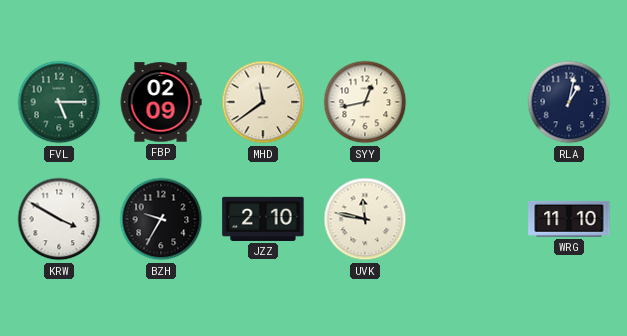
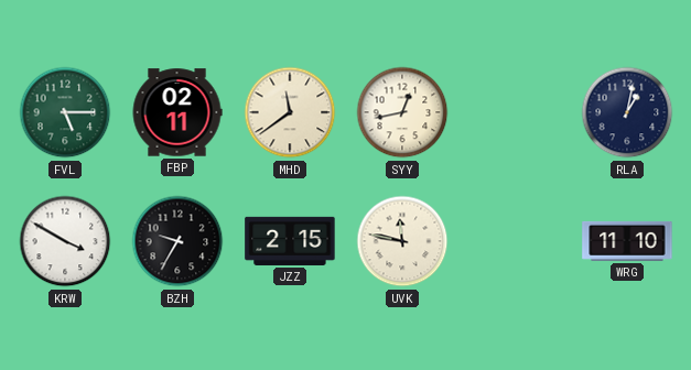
FBP: 02:09 -> 02:11 (177, 112)
JZZ: 2:10 -> 2:15 (290, 241)
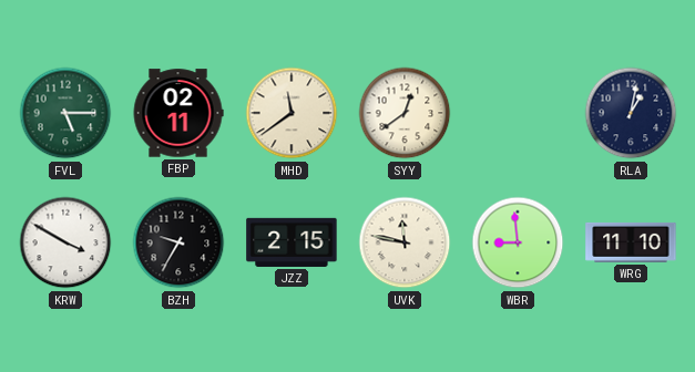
SYY: 12:43 -> 12:39 (405, 113)
WBR: none -> 8:59 (518, 242)
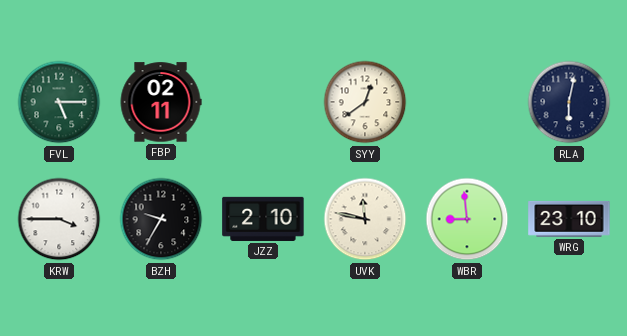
MHD: 11:39 -> none (292, 113)
RLA: 1:02 -> 6:02 (569, 102)
KRW: 3:50 -> 3:45 (59, 219)
JZZ: 2:15 -> 2:10 (263, 219)
WRG: 11:10 -> 23:10 (569, 219)
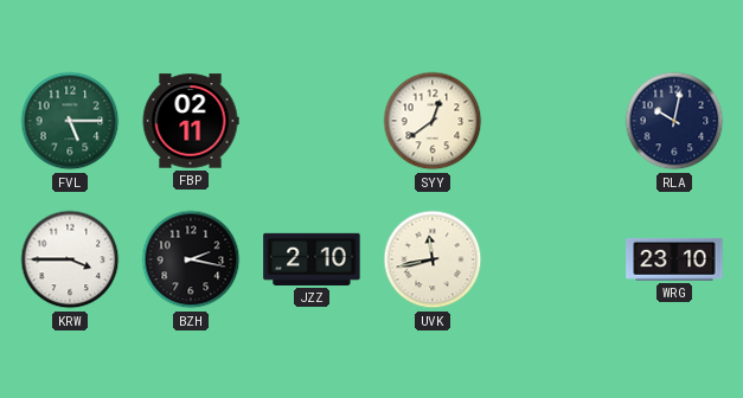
RLA: 6:02 -> 10:02 (674, 121)
BZH: 9:35 -> 2:17 (191, 259)
UVK: 11:47 -> 11:43 (433, 259)
WBR: 8:59 -> none (467, 219)
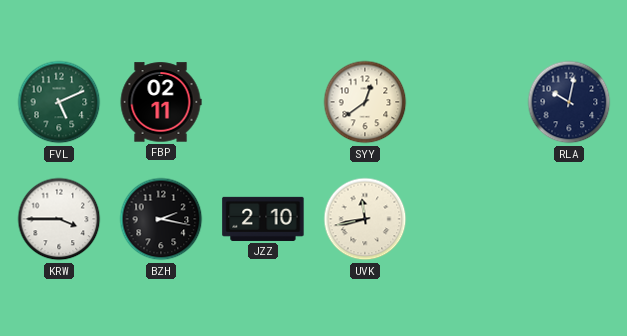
FVL: 5:15 -> 5:11 (59, 102)
WRG: 23:10 -> none (674, 259)
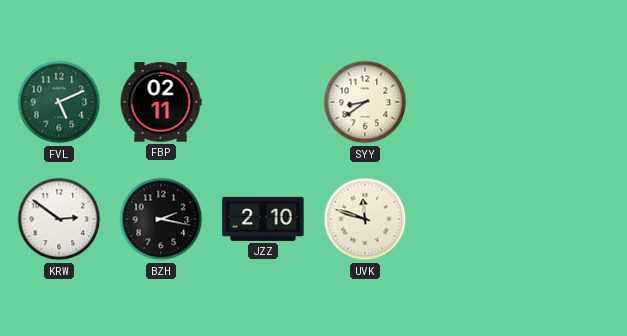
SYY: 12:39 -> 8:39 (365, 102)
RLA: 10:02 -> none (569, 102)
KRW: 3:45 -> 2:51 (59, 219)
UVK: 11:43 -> 11:48 (365, 219)
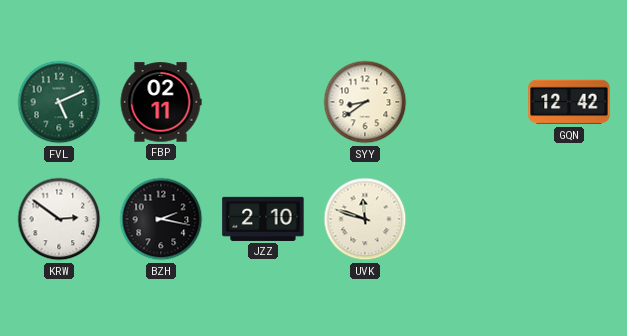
GQN: none -> 12:42 (569, 102)
